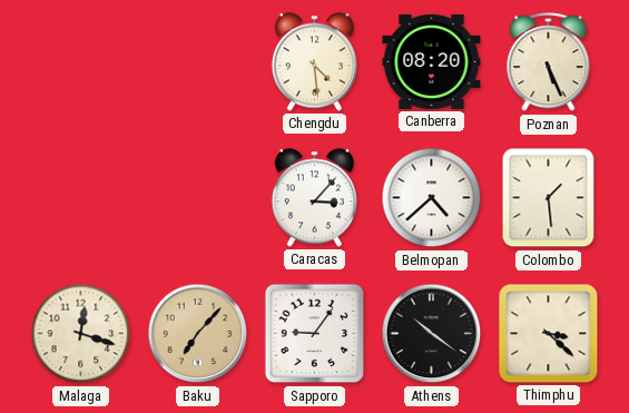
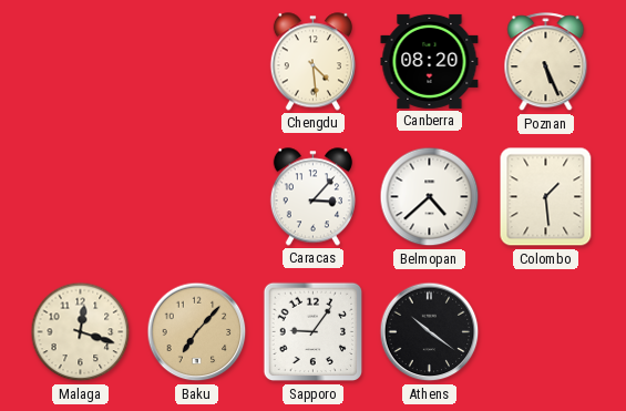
Thimphu: 3:22 -> none (549, 334)
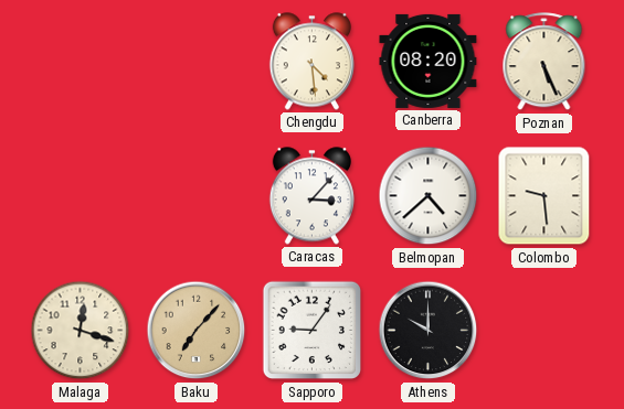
Colombo: 1:29 -> 9:29 (544, 196)
Athens: 10:21 -> 10:00 (429, 331)
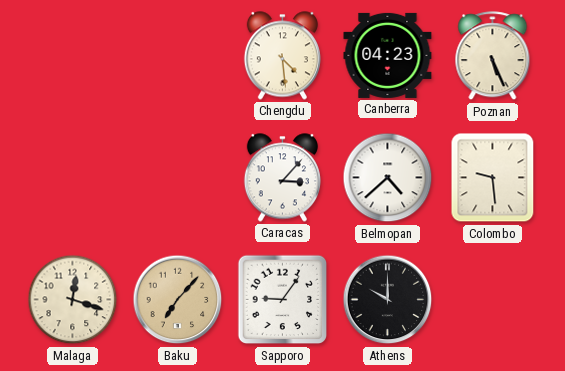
Canberra: 08:20 -> 04:23 (388, 55)
